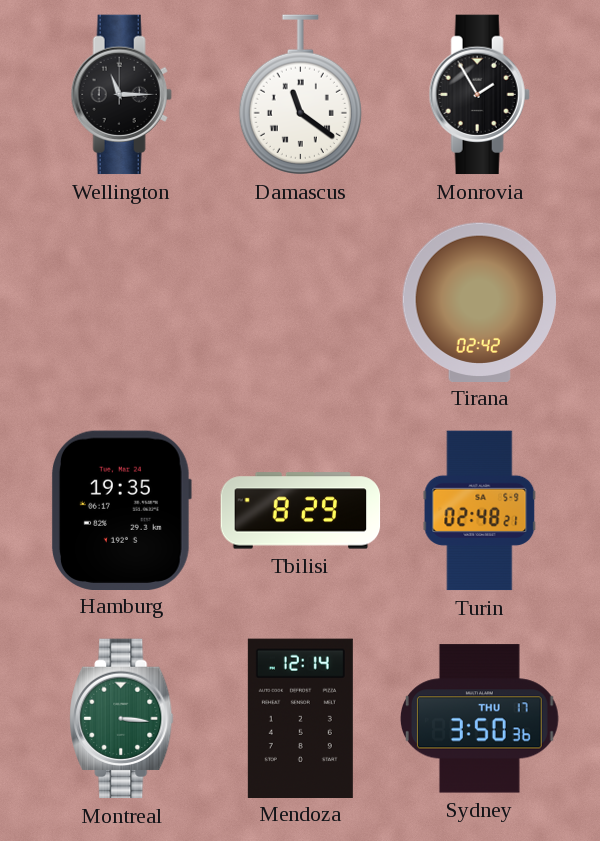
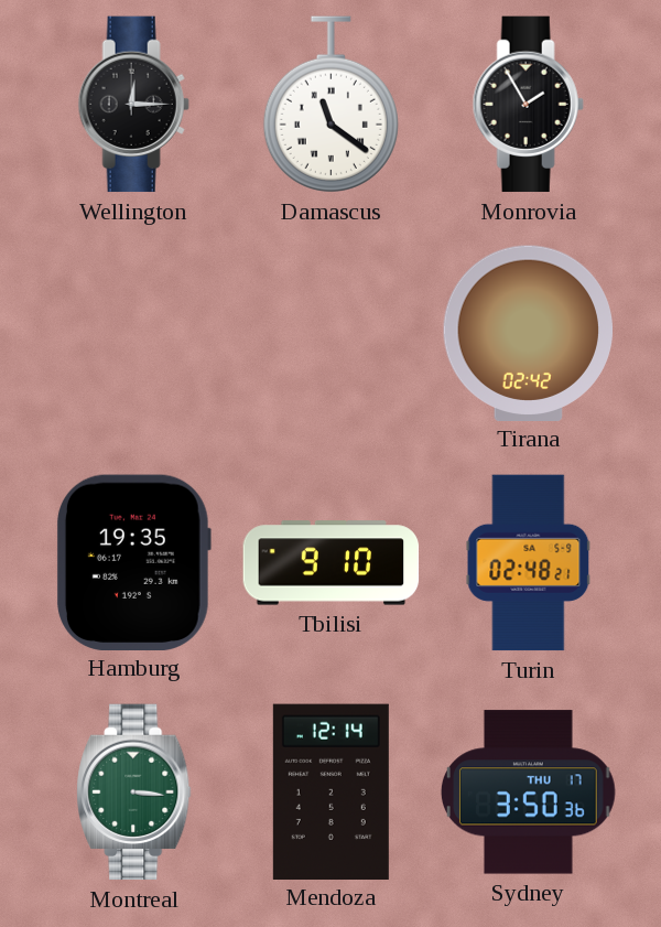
Wellington: 11:15 -> 12:15 (133, 105)
Tbilisi: 8:29 -> 9:10 (332, 563)
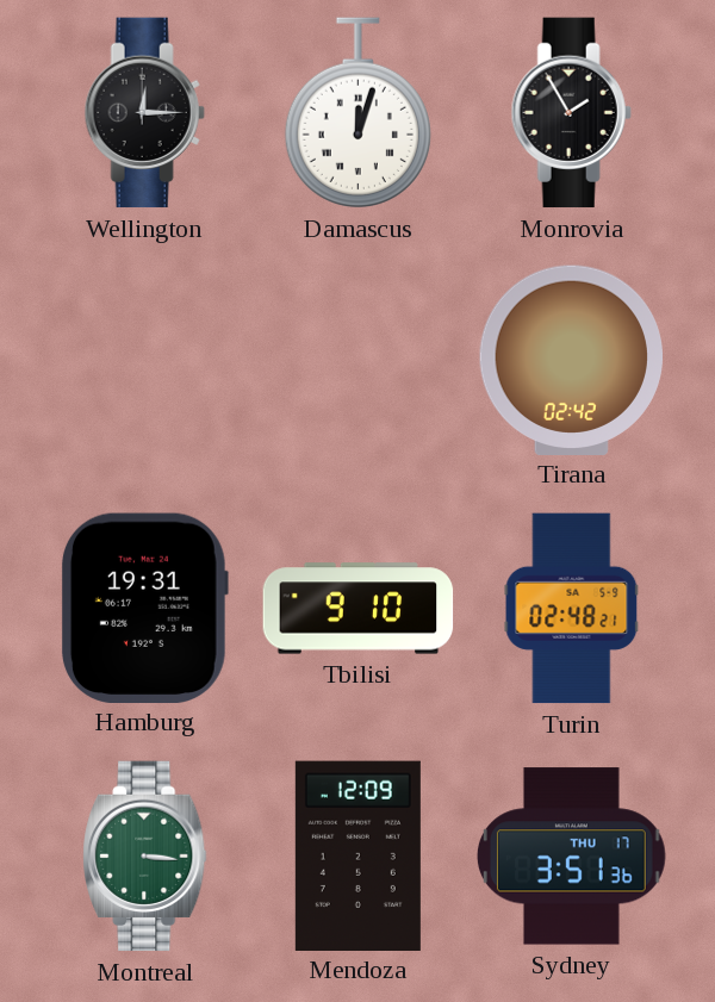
Damascus: 11:21 -> 12:03 (357, 113)
Hamburg: 19:35 -> 19:31 (144, 608)
Mendoza: 12:14 -> 12:09 (357, 855)
Sydney: 3:50 -> 3:51 (571, 857)
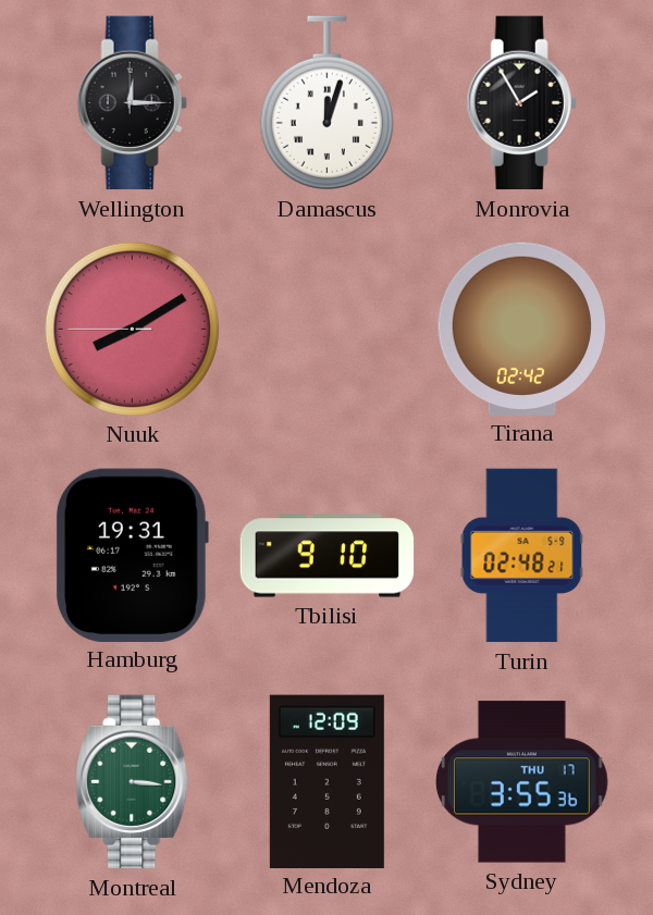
Nuuk: none -> 8:09 (132, 329)
Sydney: 3:51 -> 3:55 (521, 782)
